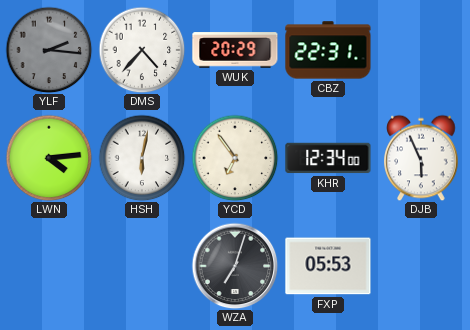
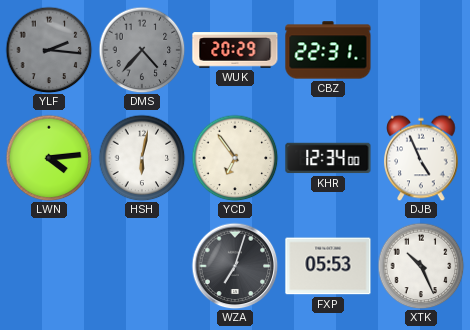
DMS dial: white -> grey (142, 50)
DJB: 5:56 -> 4:56 (421, 158)
XTK: none -> 10:26 (421, 266)
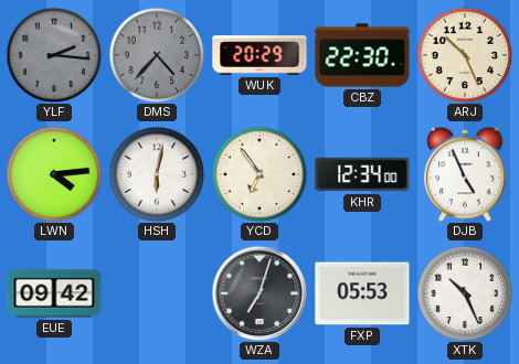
CBZ: 22:31 -> 22:30 (362, 55)
ARJ: none -> 10:26 (465, 55)
EUE: none -> 09:42 (54, 293)
